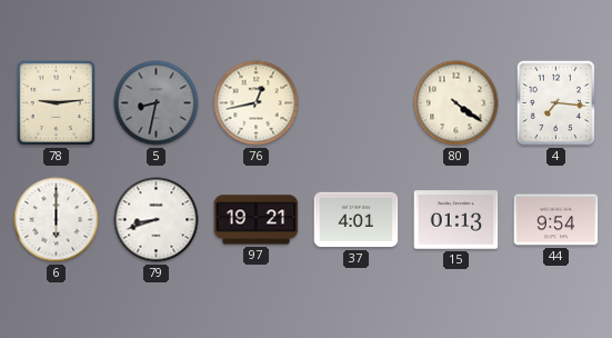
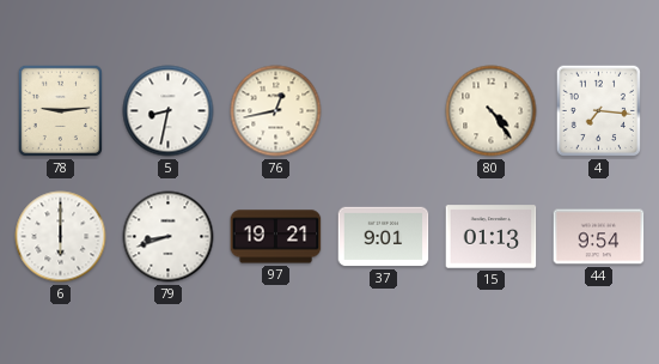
5 dial: grey -> white (169, 111)
80: 4:21 -> 4:24 (492, 111)
37: 4:01 -> 9:01 (384, 237)
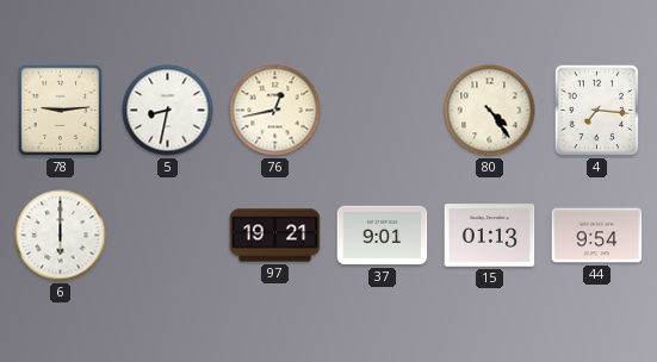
79: 8:42 -> none (169, 237)
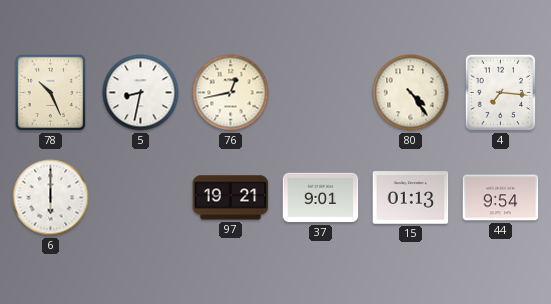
78: 9:14 -> 10:26 (50, 93)
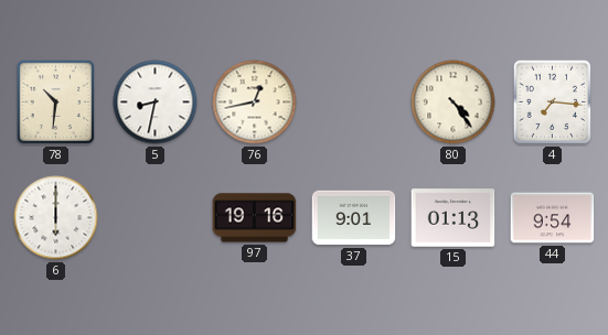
78: 10:26 -> 10:31 (55, 102)
97: 19:21 -> 19:16 (255, 218)
